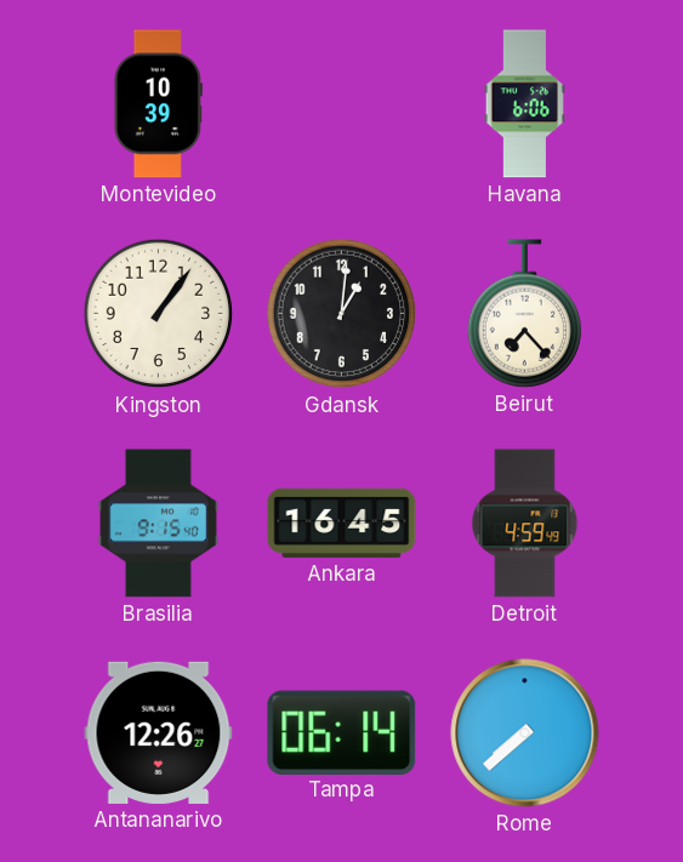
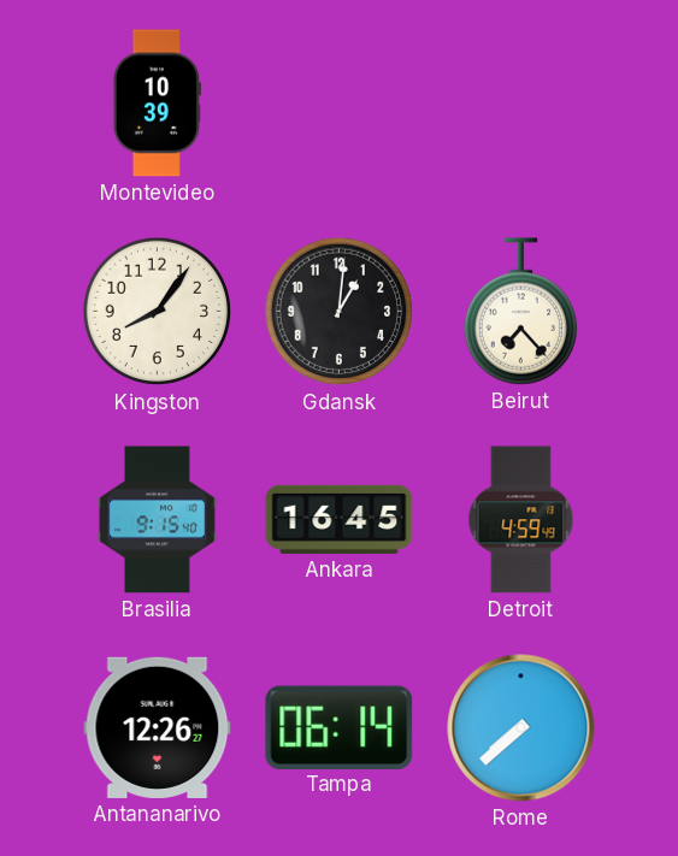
Havana: 6:06 -> none (524, 104)
Kingston: 1:06 -> 8:06 (158, 312)
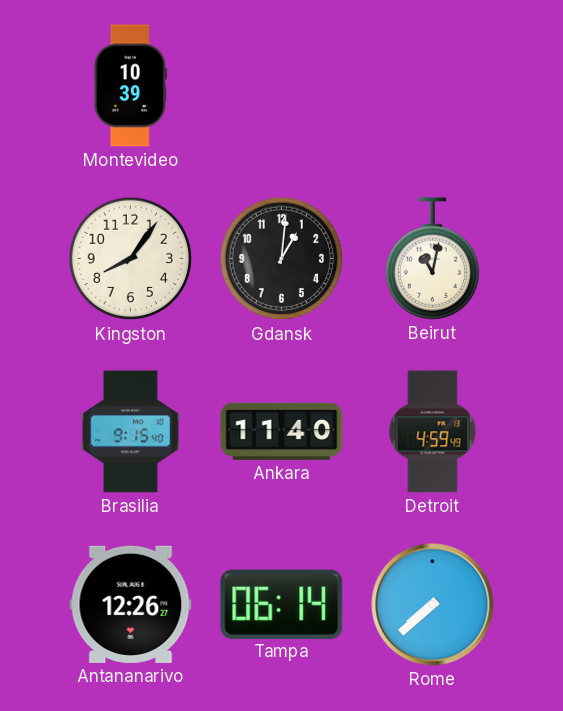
Beirut: 7:23 -> 11:02 (432, 259)
Ankara: 16:45 -> 11:40 (282, 431)
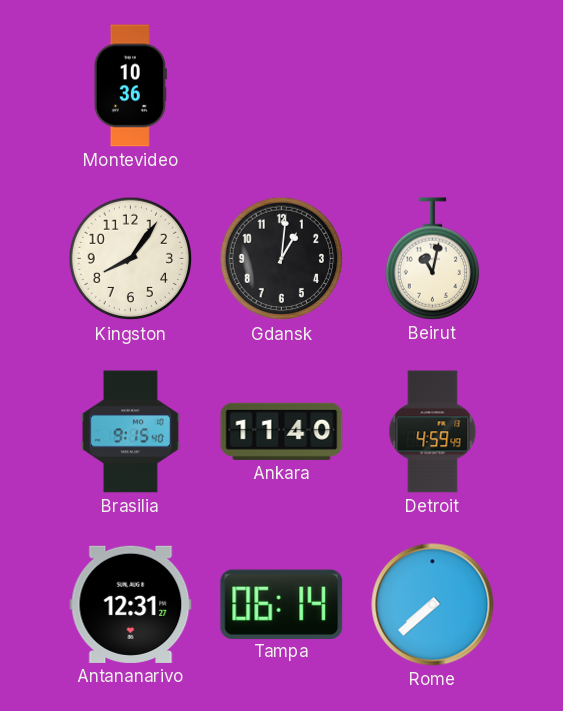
Montevideo: 10:39 -> 10:36 (130, 86)
Antananarivo: 12:26 -> 12:31 (131, 604)
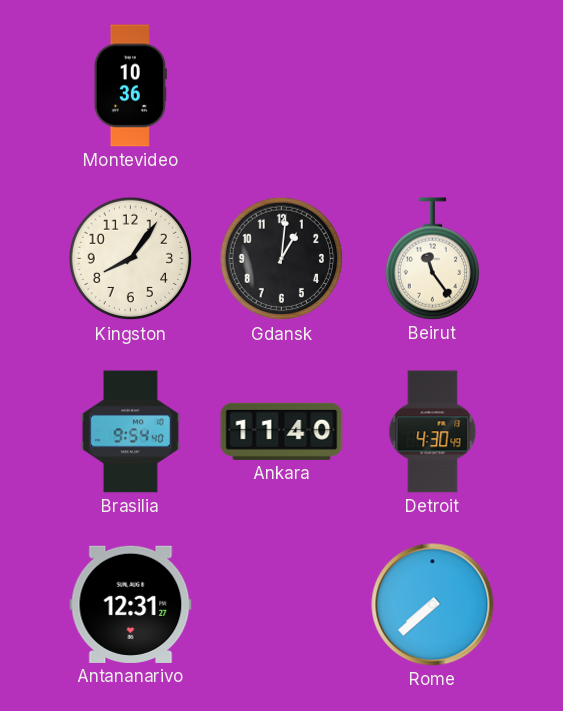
Beirut: 11:02 -> 11:24 (432, 259)
Brasilia: 9:15 -> 9:54 (130, 432)
Detroit: 4:59 -> 4:30 (433, 432)
Tampa: 06:14 -> none (282, 604)
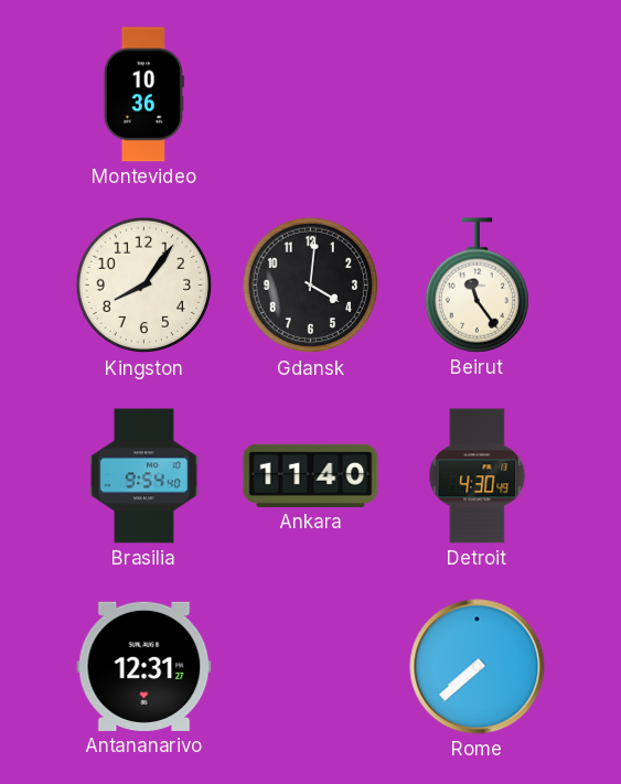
Gdansk: 1:01 -> 4:01 (311, 286)
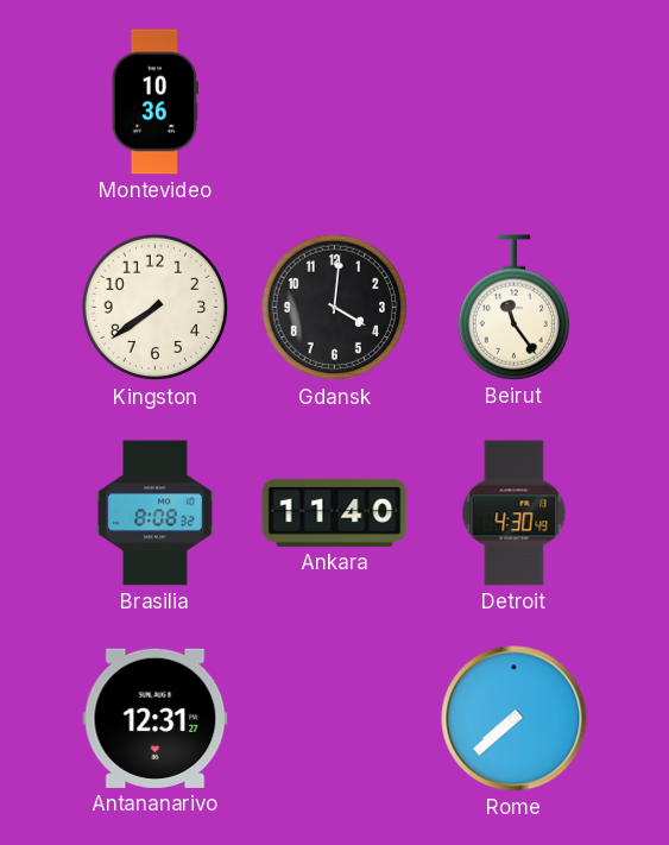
Kingston: 8:06 -> 7:39 (156, 308)
Brasilia: 9:54 -> 8:08 (154, 513)
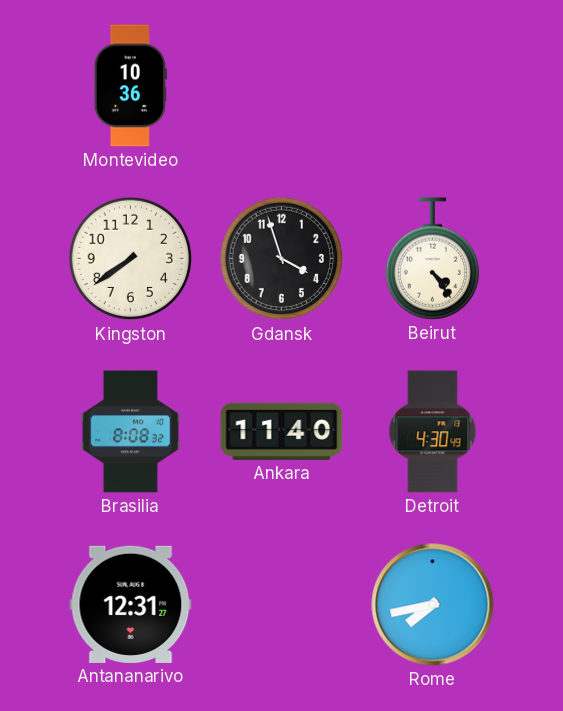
Gdansk: 4:01 -> 3:57 (282, 259)
Beirut: 11:24 -> 4:24 (432, 259)
Rome: 7:38 -> 7:43 (433, 605)
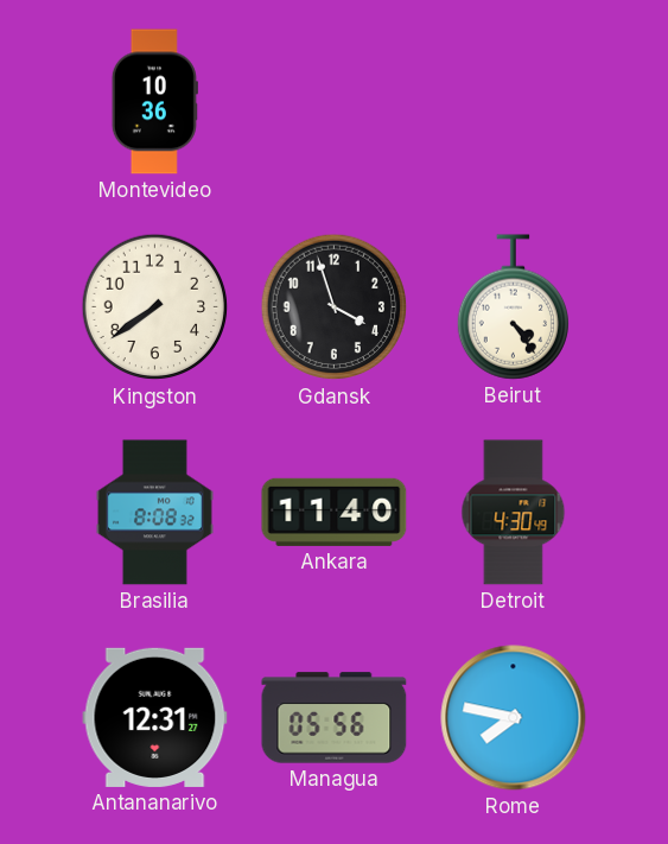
Managua: none -> 05:56 (335, 718)
Rome: 7:43 -> 7:47 (514, 718)
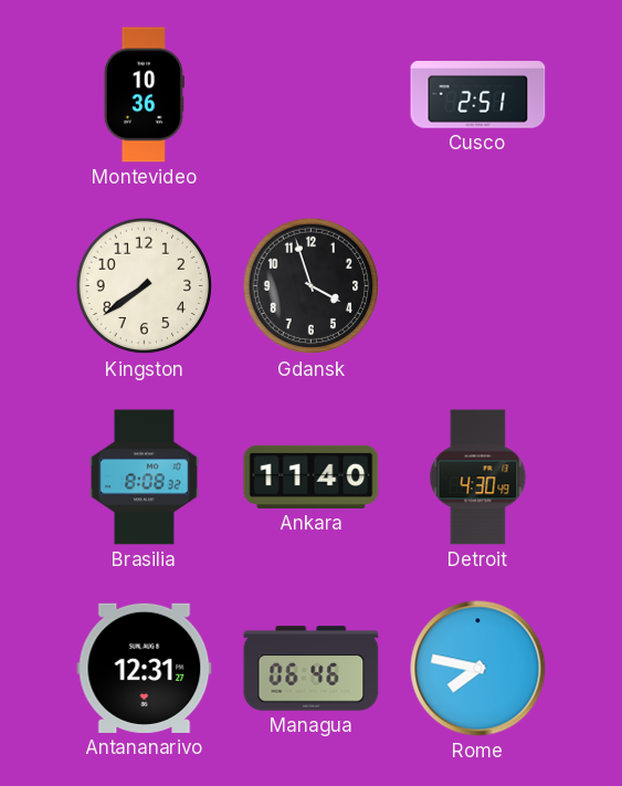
Cusco: none -> 2:51 (478, 95)
Beirut: 4:24 -> none (513, 307)
Managua: 05:56 -> 06:46 (312, 669)
